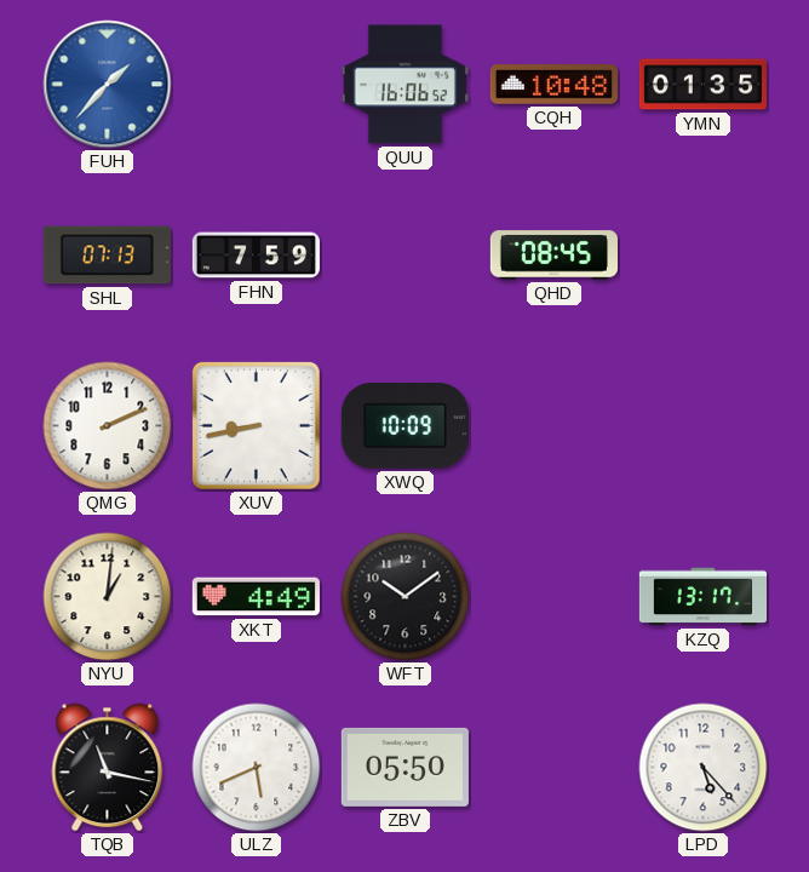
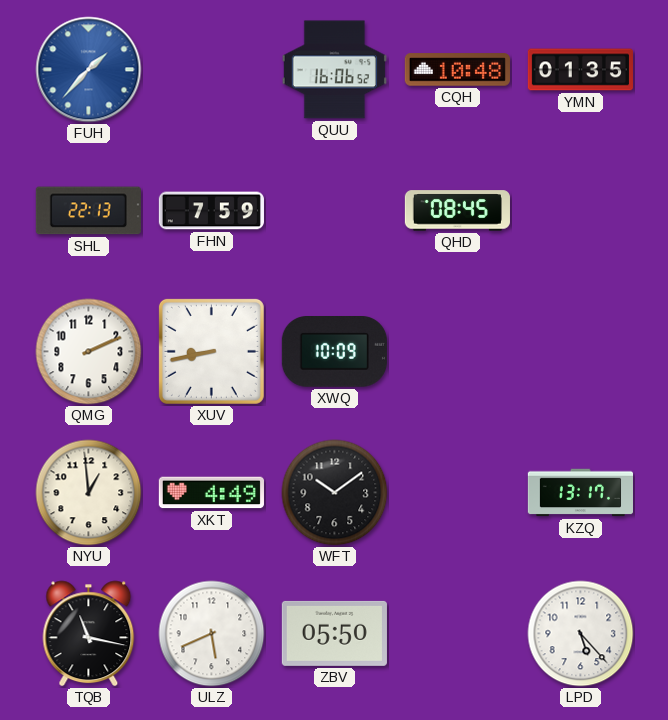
SHL: 07:13 -> 22:13 (88, 211)
NYU: 1:01 -> 12:59 (89, 493)
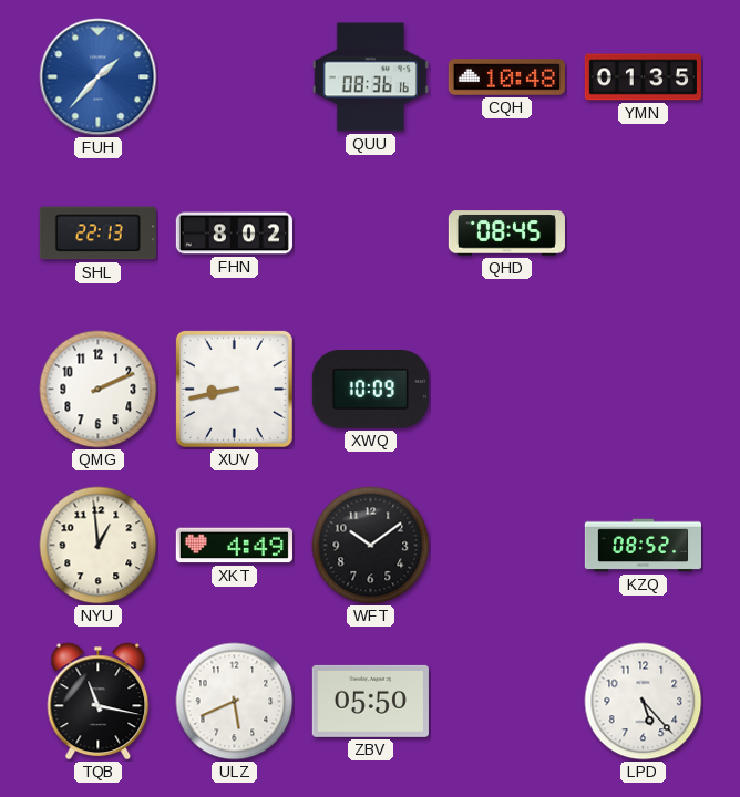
QUU: 16:06 -> 08:36 (370, 77)
FHN: 7:59 -> 8:02 (234, 234)
KZQ: 13:17 -> 08:52 (643, 546)
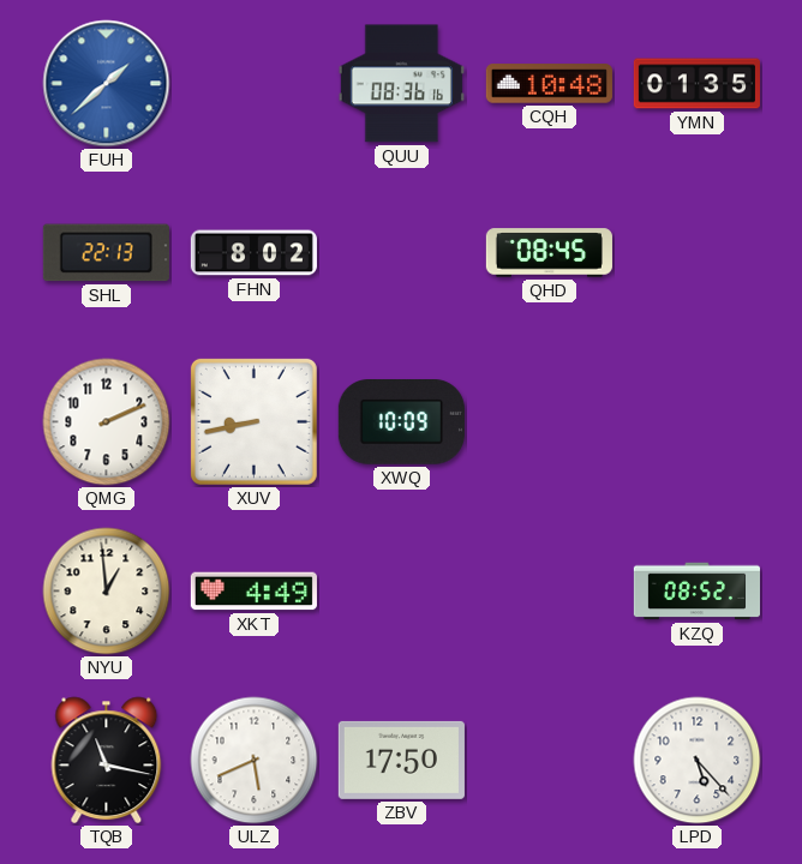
FUH: 1:37 -> 1:38 (107, 84)
WFT: 10:09 -> none (371, 546)
ZBV: 05:50 -> 17:50 (401, 760)
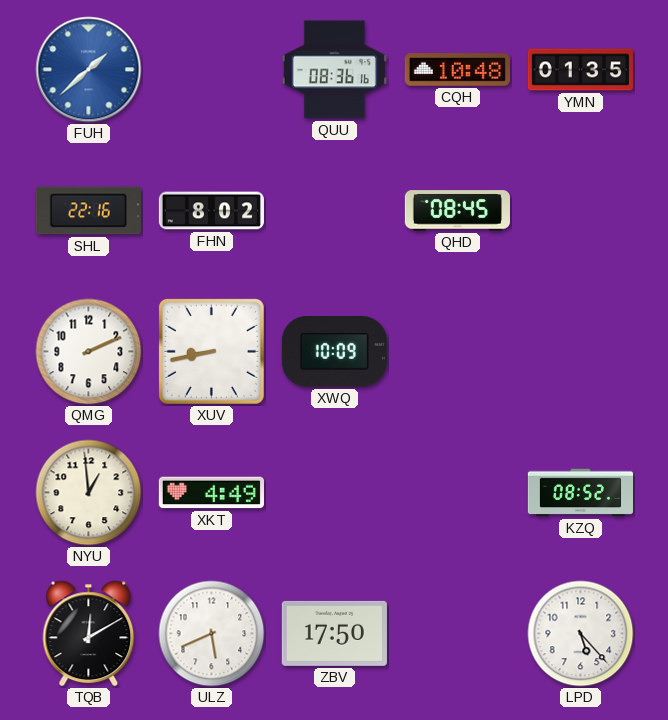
SHL: 22:13 -> 22:16 (88, 211)
TQB: 11:17 -> 12:10 (89, 634)
